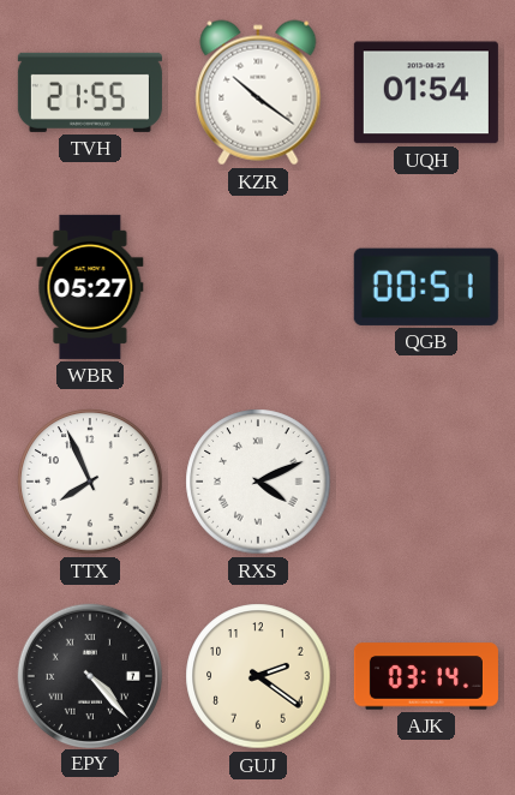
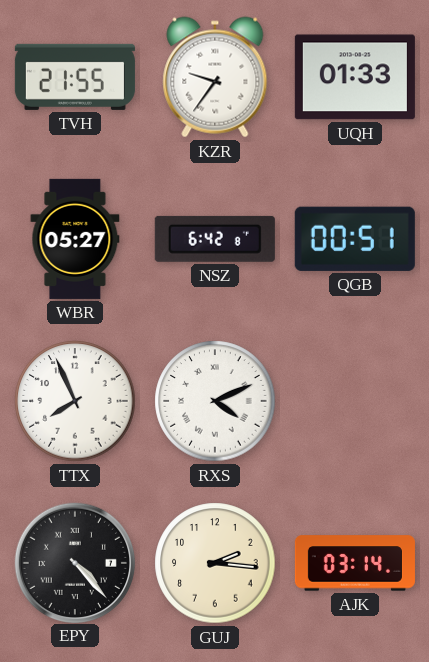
KZR: 10:21 -> 9:36 (215, 77)
UQH: 01:54 -> 01:33 (355, 77)
NSZ: none -> 6:42 (215, 239)
GUJ: 2:21 -> 2:16 (215, 563)
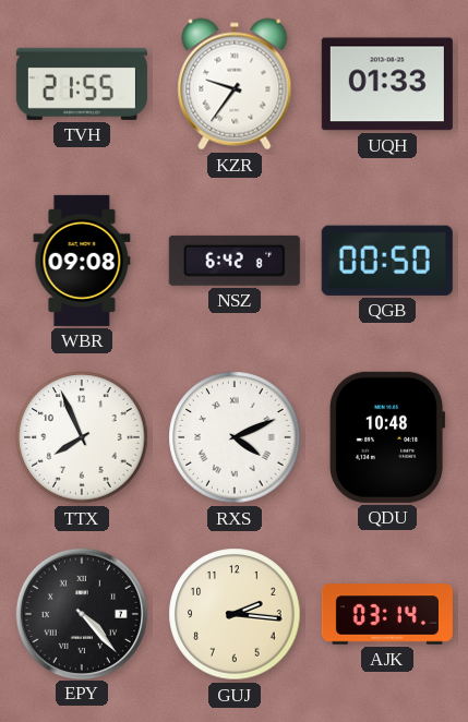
WBR: 05:27 -> 09:08 (82, 261)
QGB: 00:51 -> 00:50 (387, 261)
QDU: none -> 10:48 (387, 437)
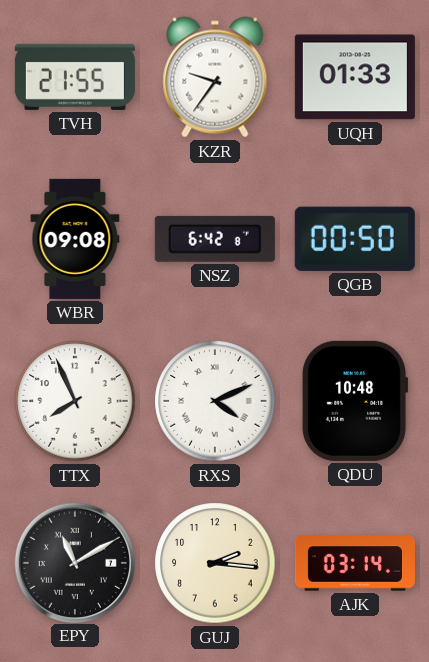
EPY: 4:23 -> 11:10 (74, 562)
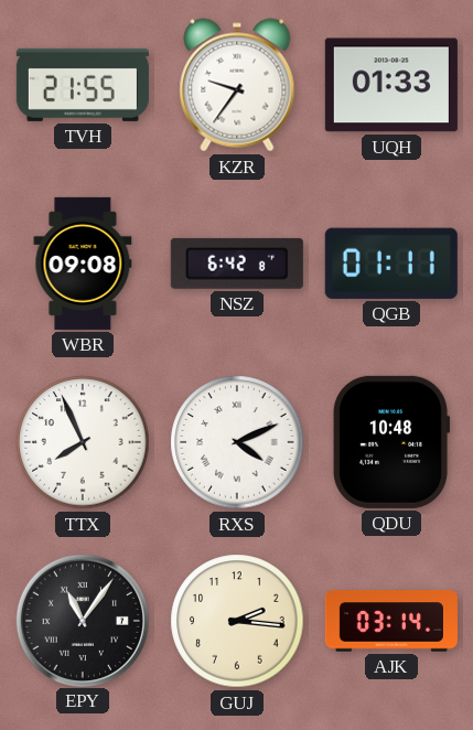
QGB: 00:50 -> 01:11 (391, 264)
EPY: 11:10 -> 11:06 (82, 620)
